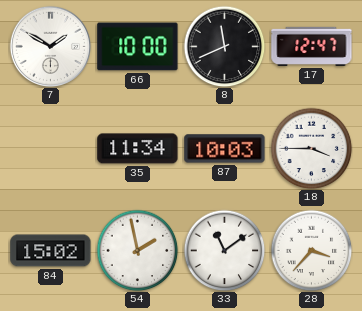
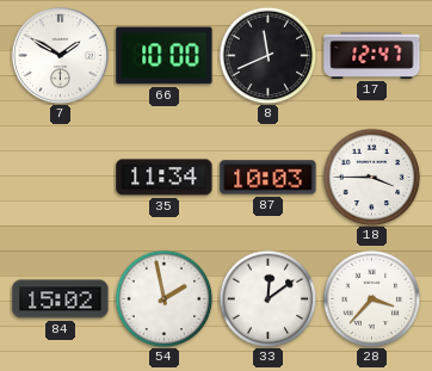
33: 11:09 -> 12:09 (267, 298)
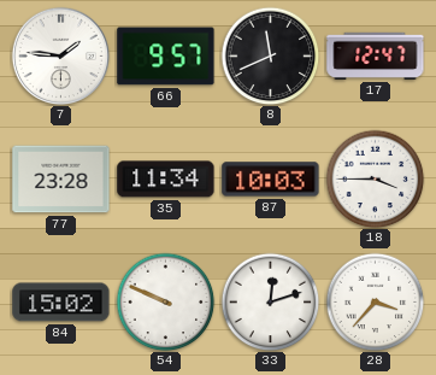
7: 1:50 -> 1:46 (60, 55)
66: 10:00 -> 9:57 (166, 57)
77: none -> 23:28 (61, 180)
54: 1:58 -> 9:49 (165, 301)
33: 12:09 -> 12:12 (270, 301)
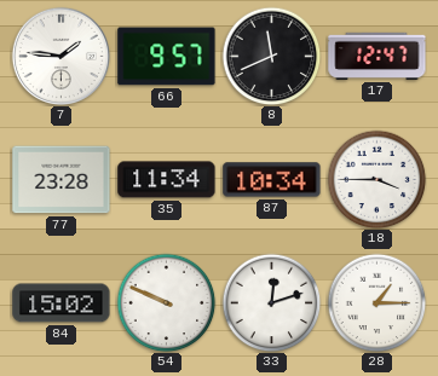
87: 10:03 -> 10:34 (272, 180)
28: 3:37 -> 1:15 (376, 302)
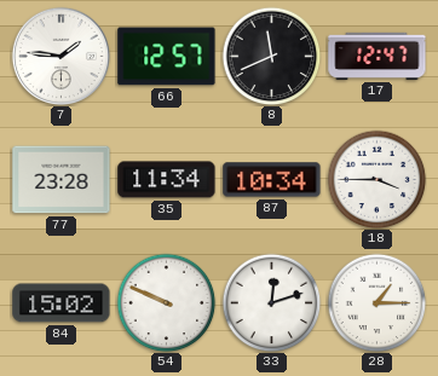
66: 9:57 -> 12:57 (167, 57)
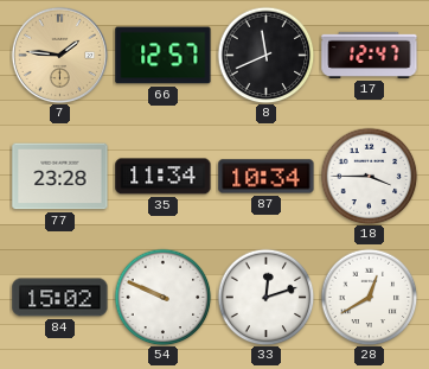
7 dial: white -> champagne (59, 55)
28: 1:15 -> 12:40 (369, 297)
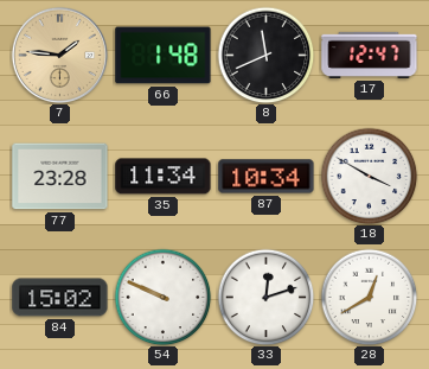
66: 12:57 -> 1:48 (164, 56)
18: 3:45 -> 3:50 (369, 176)
